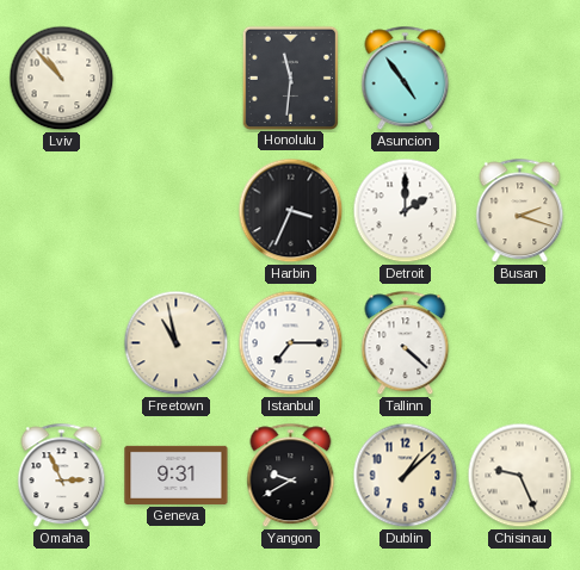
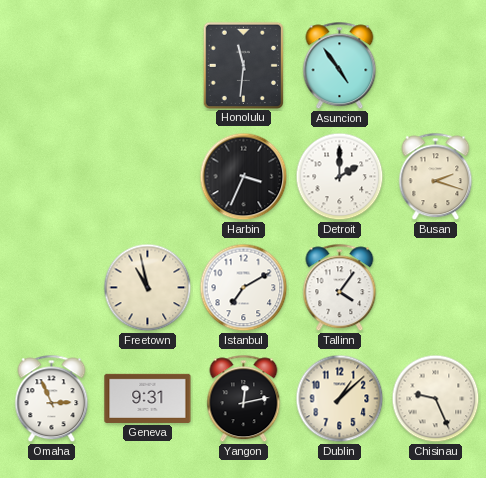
Lviv: 10:53 -> none (62, 79)
Istanbul: 7:15 -> 7:10 (244, 288)
Tallinn: 4:22 -> 4:06 (340, 288)
Yangon: 9:40 -> 12:13 (244, 399)
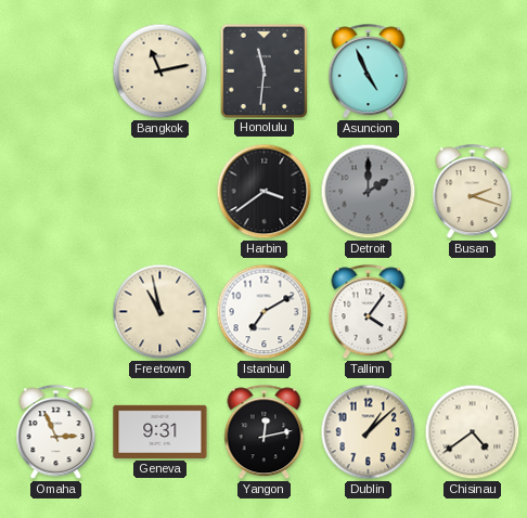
Bangkok: none -> 11:13 (160, 72)
Asuncion: 4:54 -> 4:56 (369, 72)
Harbin: 3:34 -> 3:39 (265, 192)
Detroit dial: white -> grey (369, 192)
Chisinau: 9:26 -> 4:39 (473, 432)
